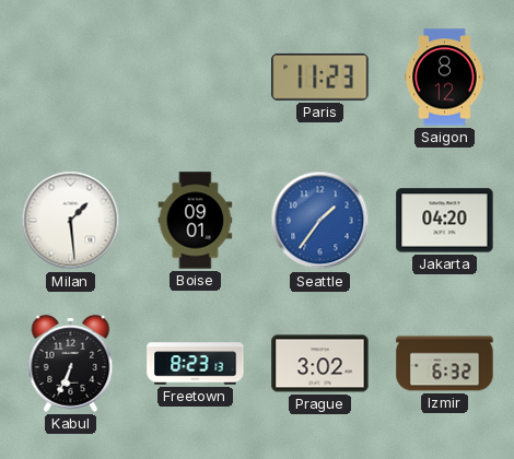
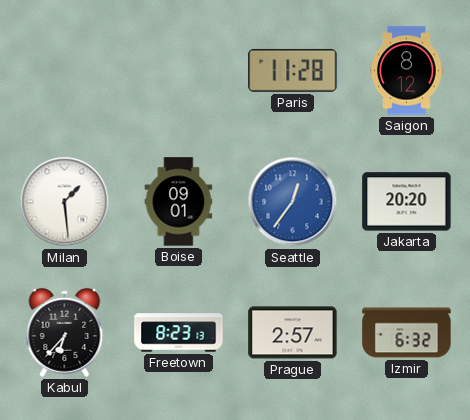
Paris: 11:23 -> 11:28 (293, 70)
Seattle: 1:36 -> 12:36 (293, 202)
Jakarta: 04:20 -> 20:20 (407, 202)
Kabul: 6:34 -> 6:37 (65, 332)
Prague: 3:02 -> 2:57 (293, 333)
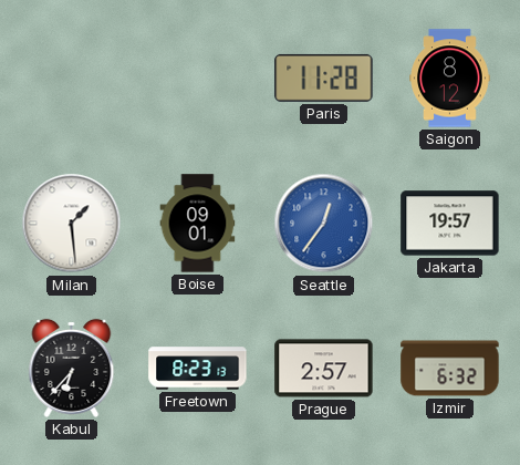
Jakarta: 20:20 -> 19:57 (450, 224)
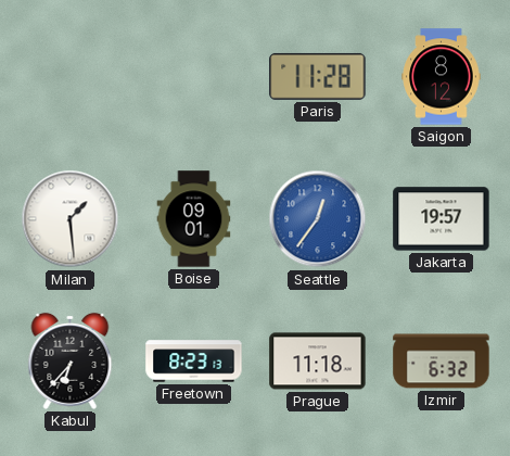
Prague: 2:57 -> 11:18 (318, 362)
